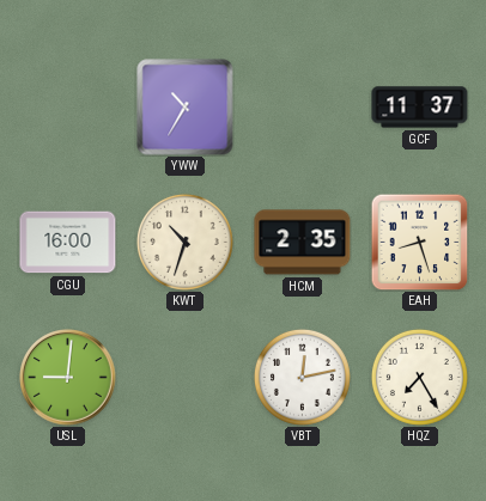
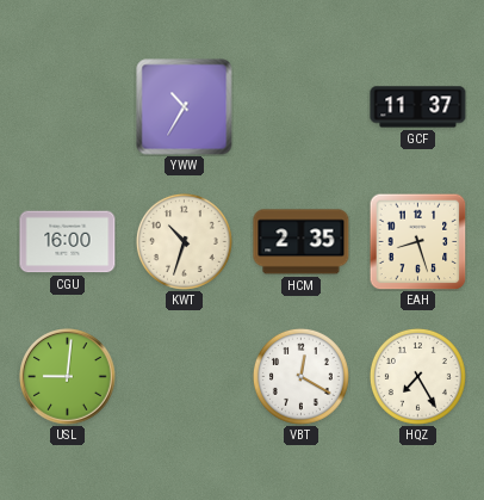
VBT: 12:13 -> 12:20 (300, 376)
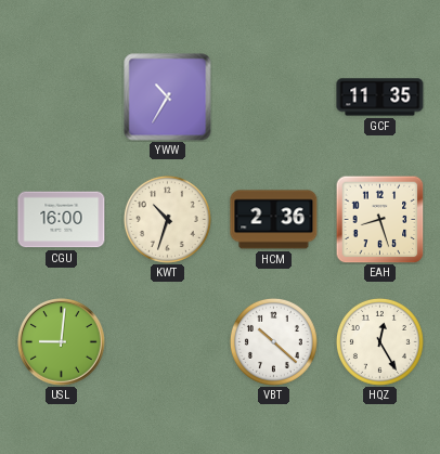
GCF: 11:37 -> 11:35 (380, 98)
HCM: 2:35 -> 2:36 (274, 220)
VBT: 12:20 -> 10:22 (273, 341)
HQZ: 7:25 -> 12:25 (379, 341)
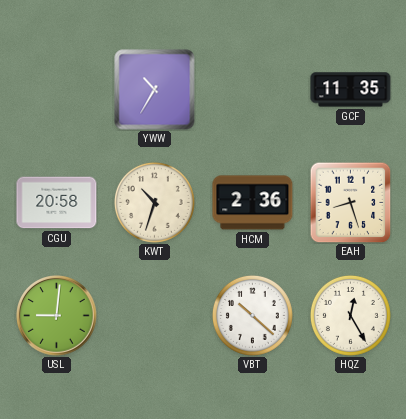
CGU: 16:00 -> 20:58 (57, 203)
